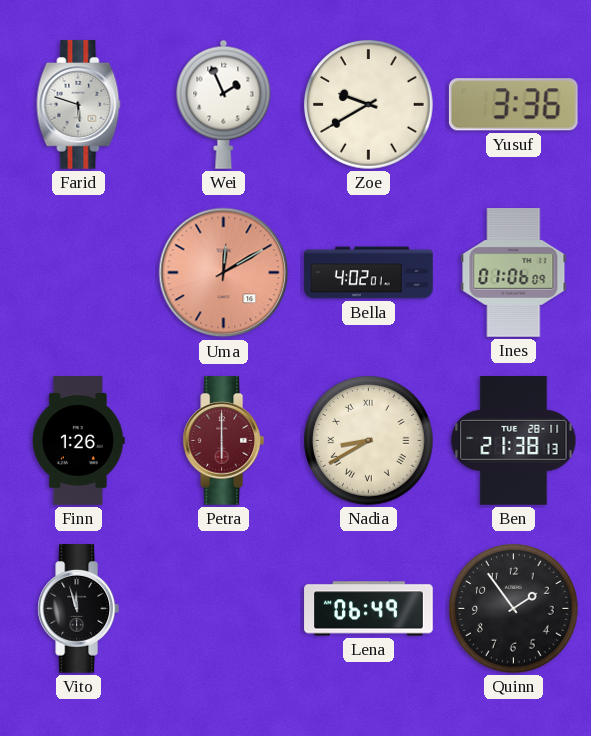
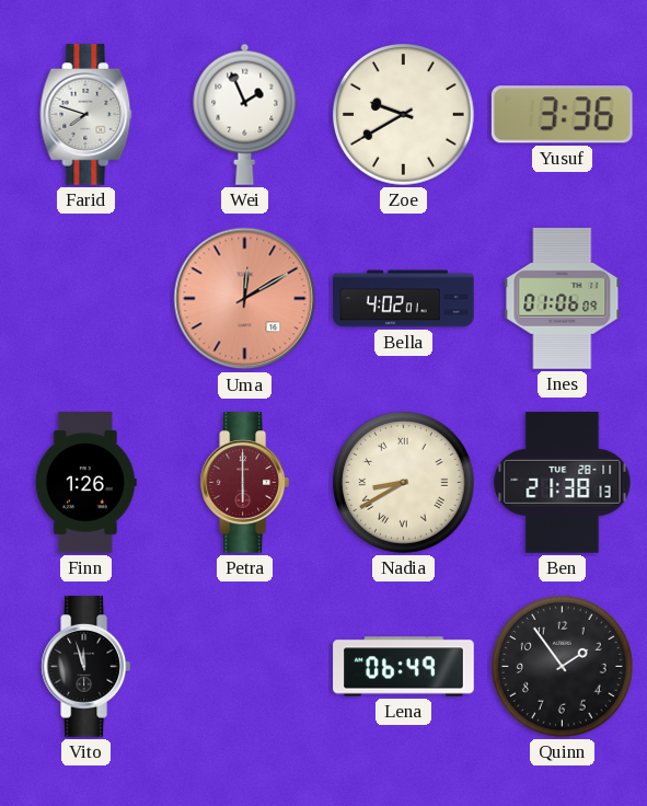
Farid: 5:48 -> 7:48 (86, 115)
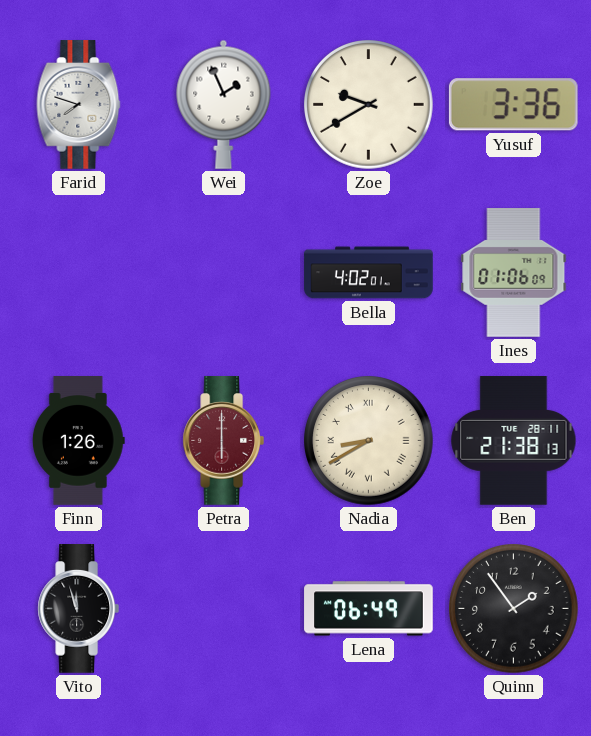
Uma: 12:10 -> none (245, 299)
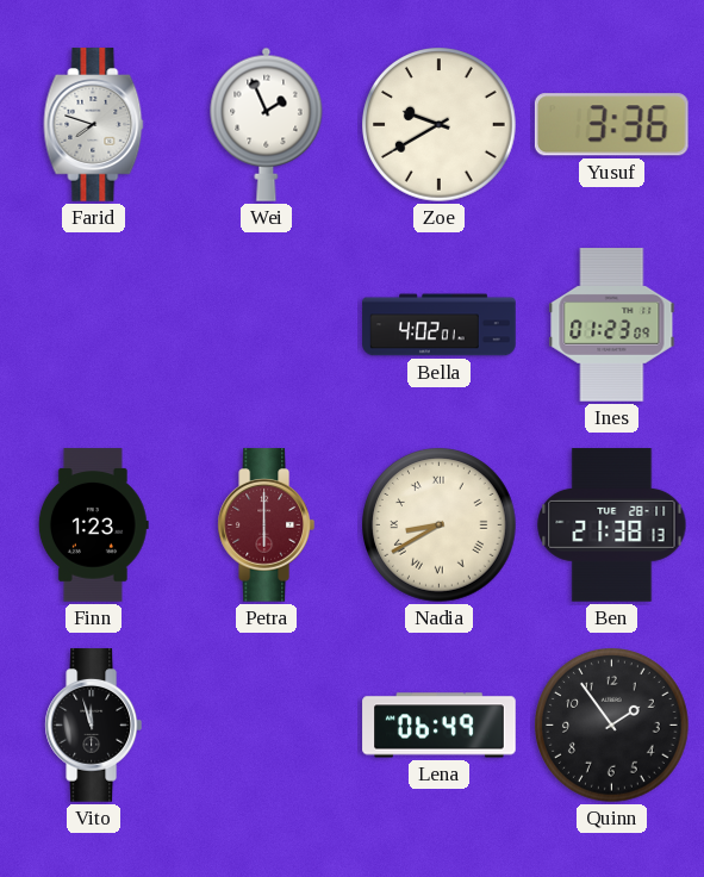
Ines: 01:06 -> 01:23 (612, 325)
Finn: 1:26 -> 1:23 (93, 525)
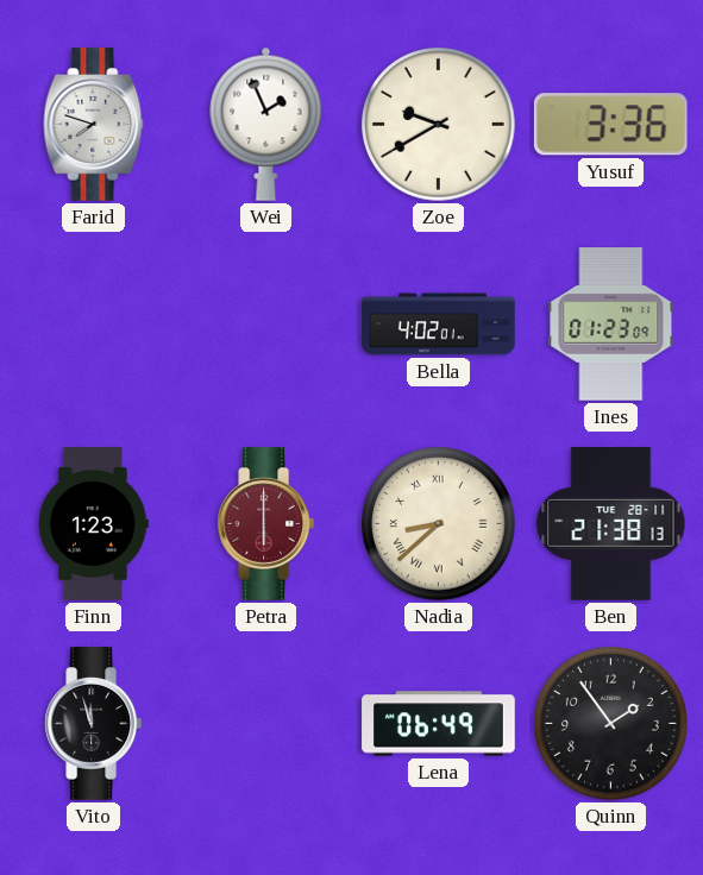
Nadia: 8:40 -> 8:38 (439, 524)
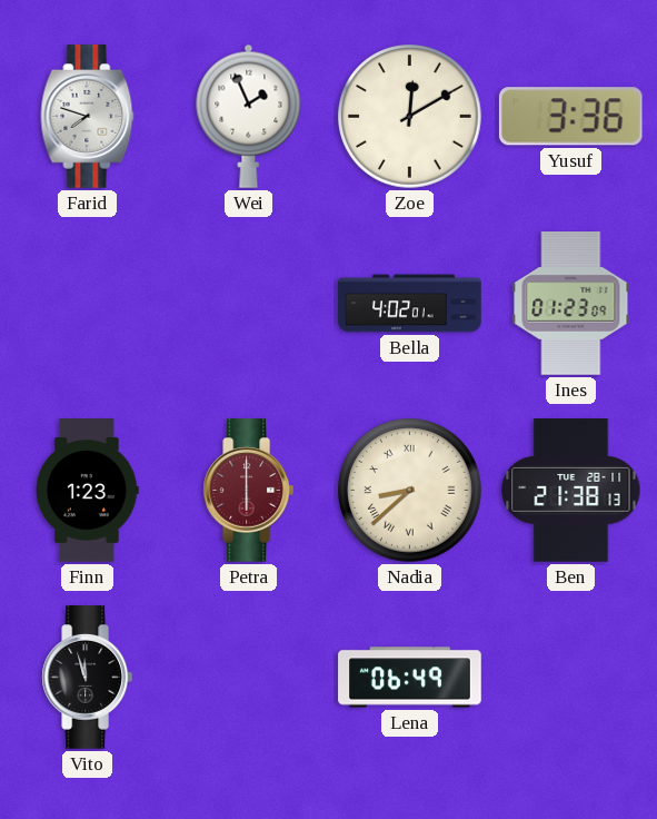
Zoe: 9:40 -> 12:10 (410, 117)
Quinn: 1:54 -> none (611, 724)
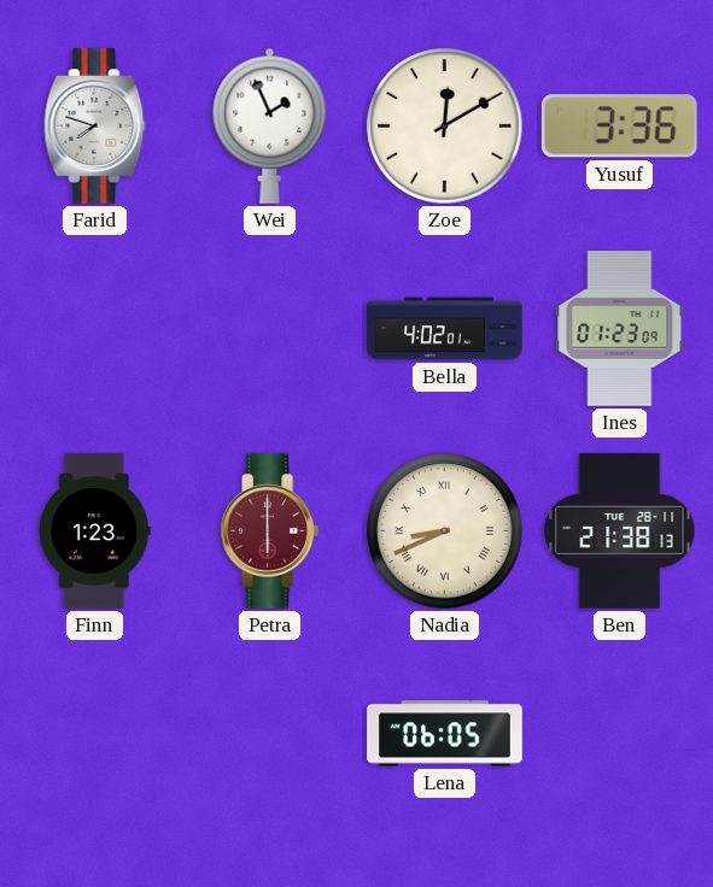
Nadia: 8:38 -> 8:41 (445, 531)
Vito: 11:57 -> none (87, 678)
Lena: 06:49 -> 06:05 (445, 734)
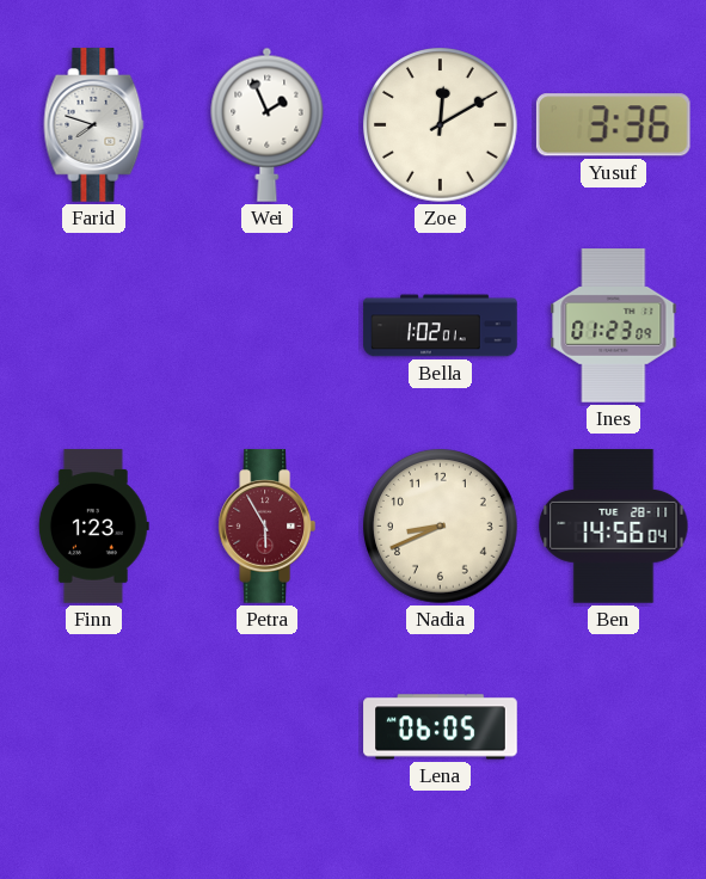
Bella: 4:02 -> 1:02 (441, 326)
Petra: 6:00 -> 5:55 (266, 527)
Nadia numerals: Roman -> Arabic (441, 527)
Ben: 21:38 -> 14:56 (614, 527)
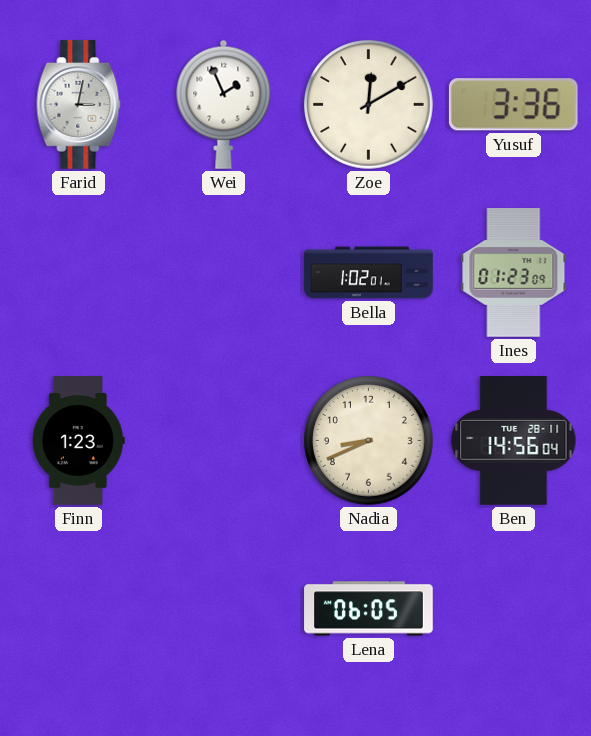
Farid: 7:48 -> 3:02 (79, 105)
Petra: 5:55 -> none (266, 527)
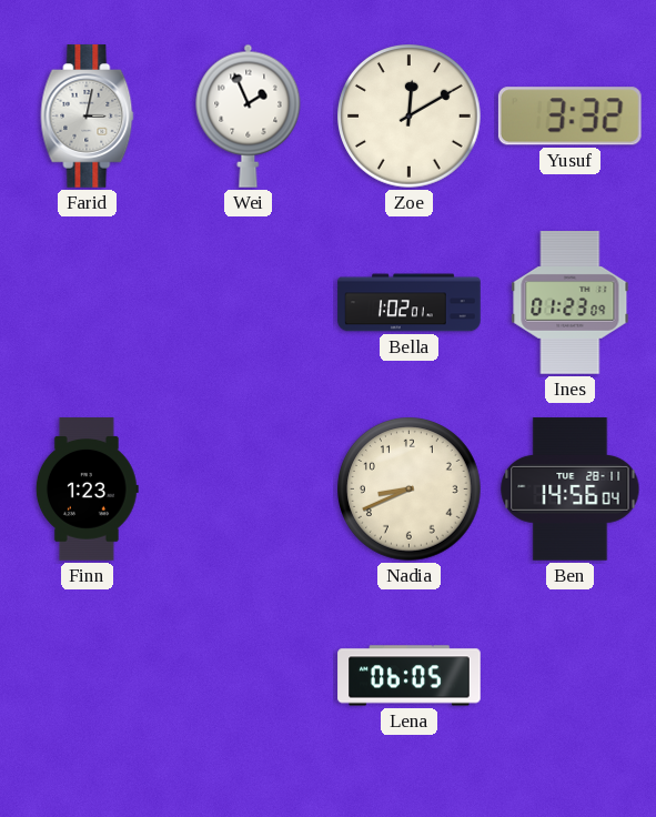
Yusuf: 3:36 -> 3:32 (569, 117)
